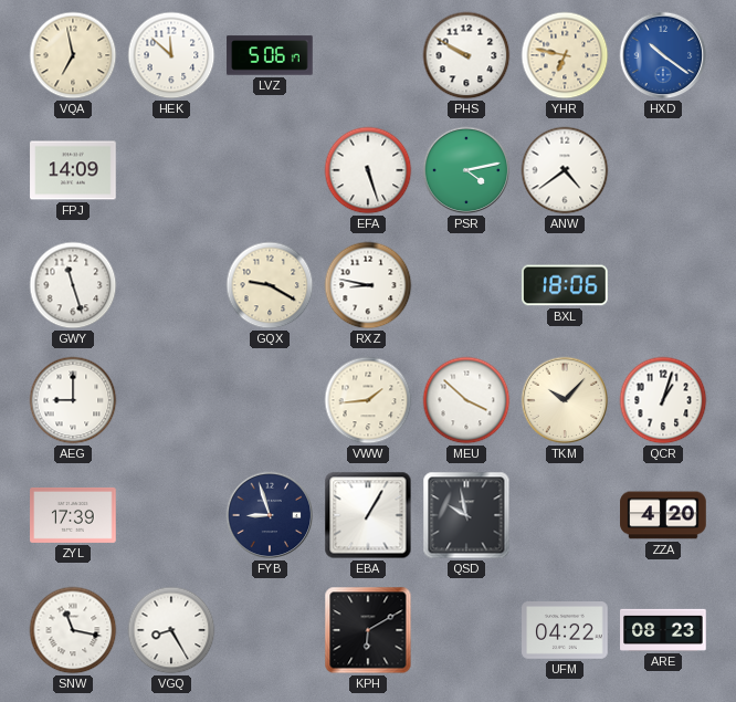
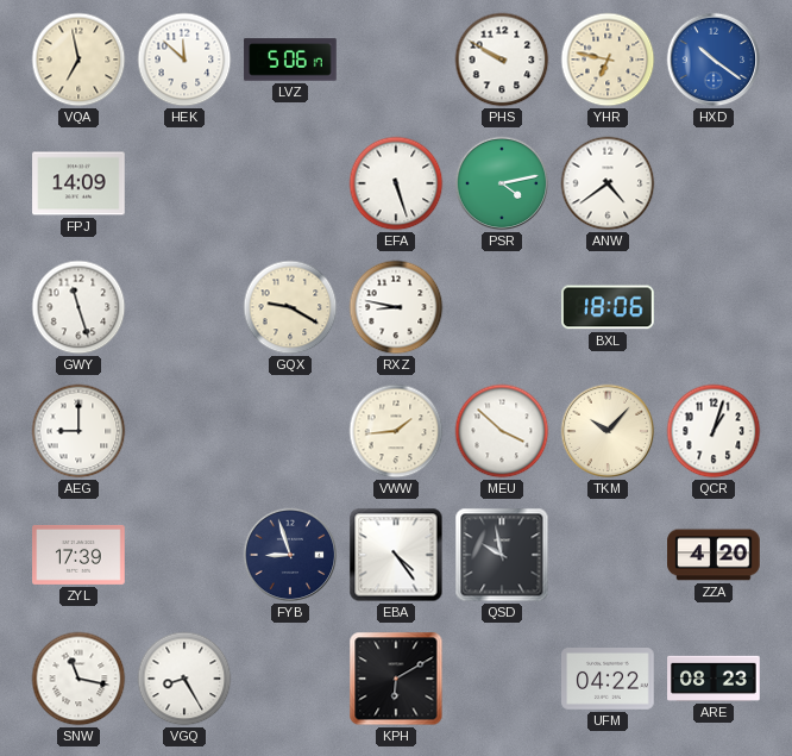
EBA: 1:05 -> 4:24 (396, 555)
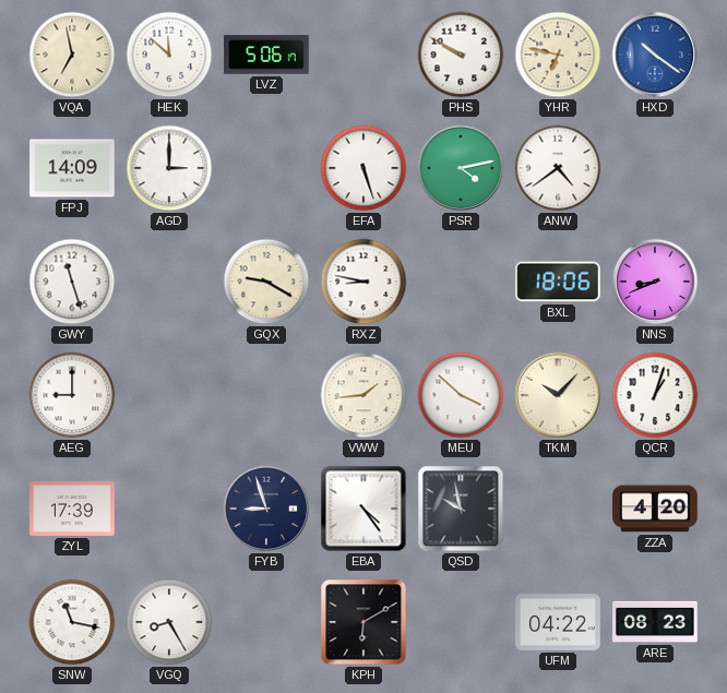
AGD: none -> 3:00 (169, 168)
NNS: none -> 8:41 (655, 282)
